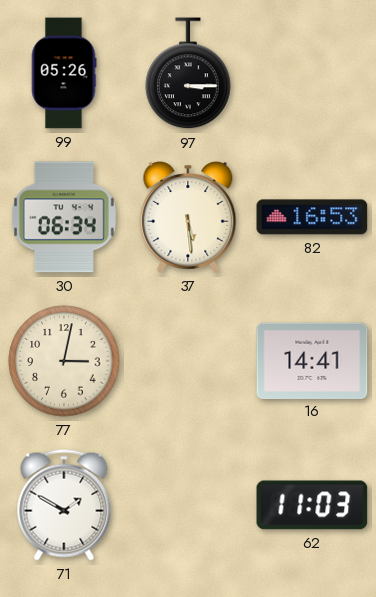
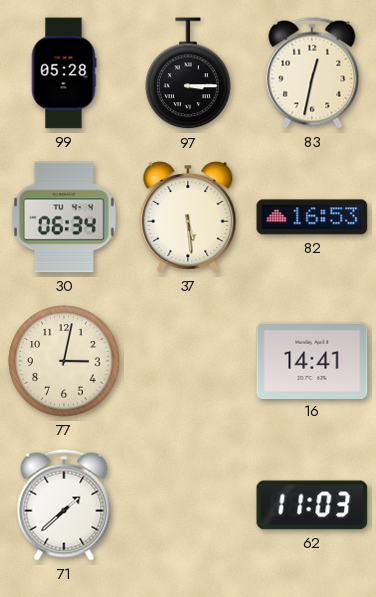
99: 05:26 -> 05:28 (64, 73)
83: none -> 12:32 (312, 73)
71: 1:50 -> 1:38 (64, 505)
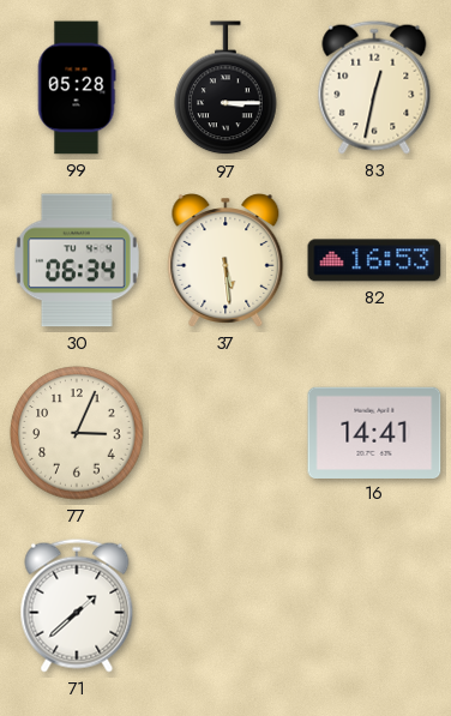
77: 3:02 -> 3:04 (77, 433)
62: 11:03 -> none (312, 505)
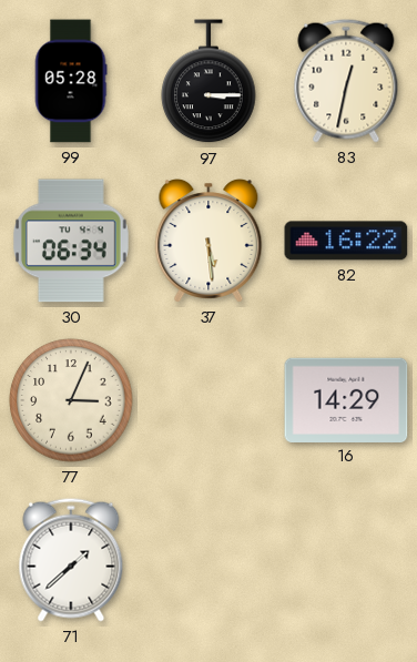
82: 16:53 -> 16:22 (346, 241)
16: 14:41 -> 14:29 (346, 399)
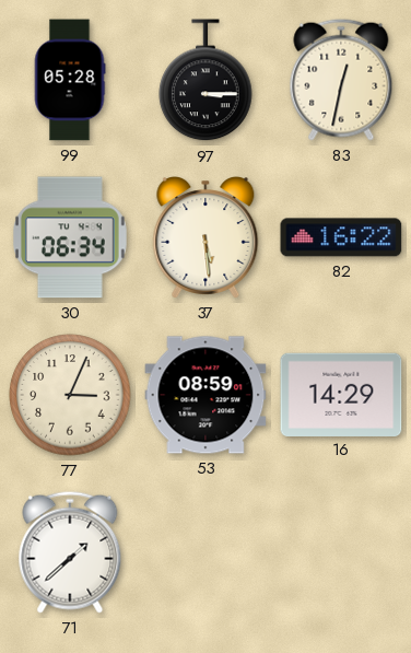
53: none -> 08:59 (205, 395)
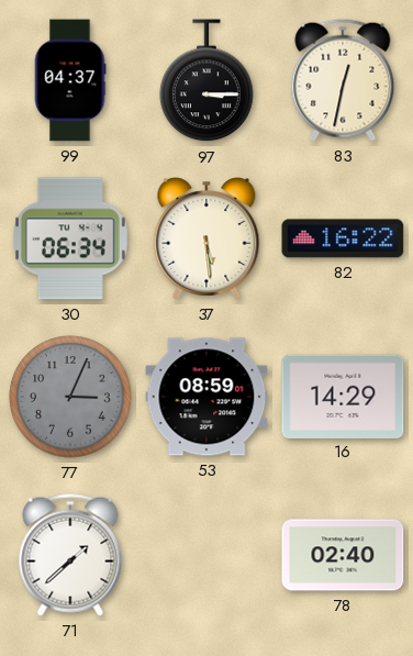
99: 05:28 -> 04:37 (70, 80)
77 dial: cream -> grey (70, 397)
78: none -> 02:40 (343, 555)
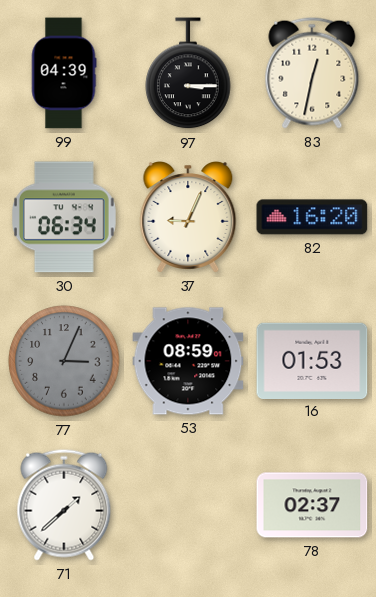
99: 04:37 -> 04:39 (64, 73)
37: 5:29 -> 9:04 (188, 218)
82: 16:22 -> 16:20 (312, 217)
16: 14:29 -> 01:53 (312, 360)
78: 02:40 -> 02:37 (312, 505)
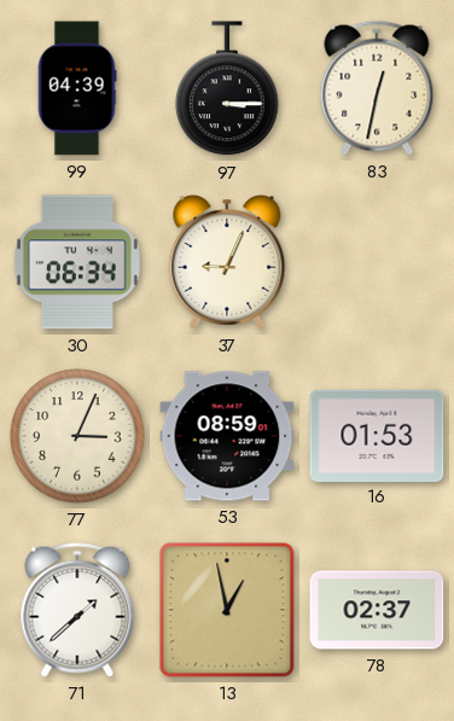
82: 16:20 -> none (312, 217)
77 dial: grey -> cream (77, 436)
13: none -> 12:58 (227, 610)
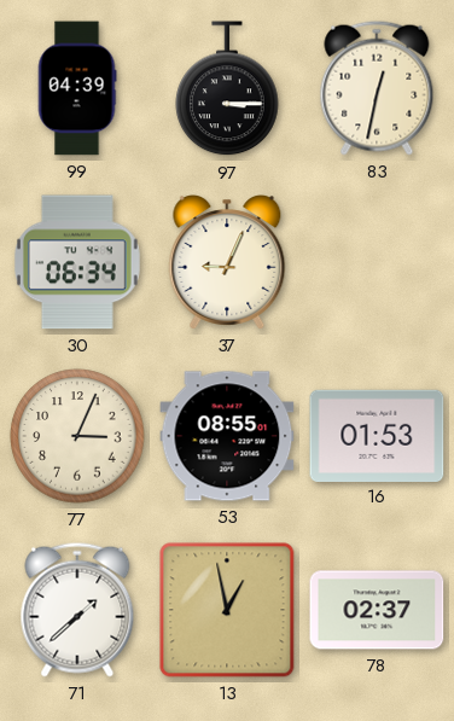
53: 08:59 -> 08:55 (227, 436)
